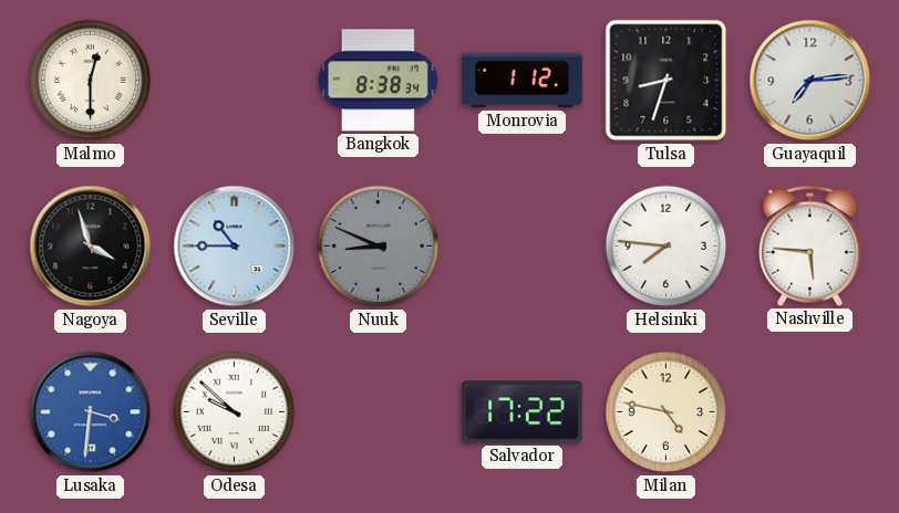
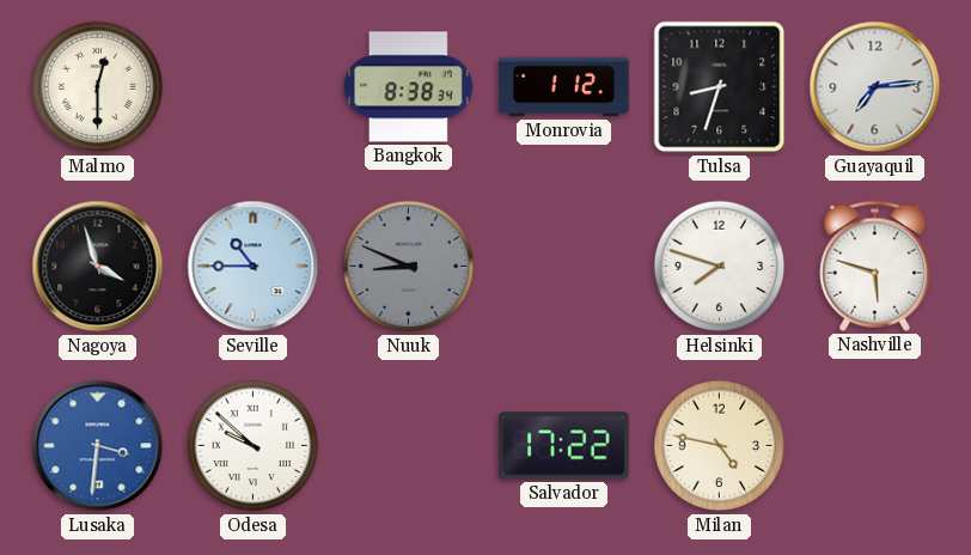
Helsinki: 7:46 -> 7:48 (720, 267)
Nashville: 5:46 -> 5:48 (875, 266)
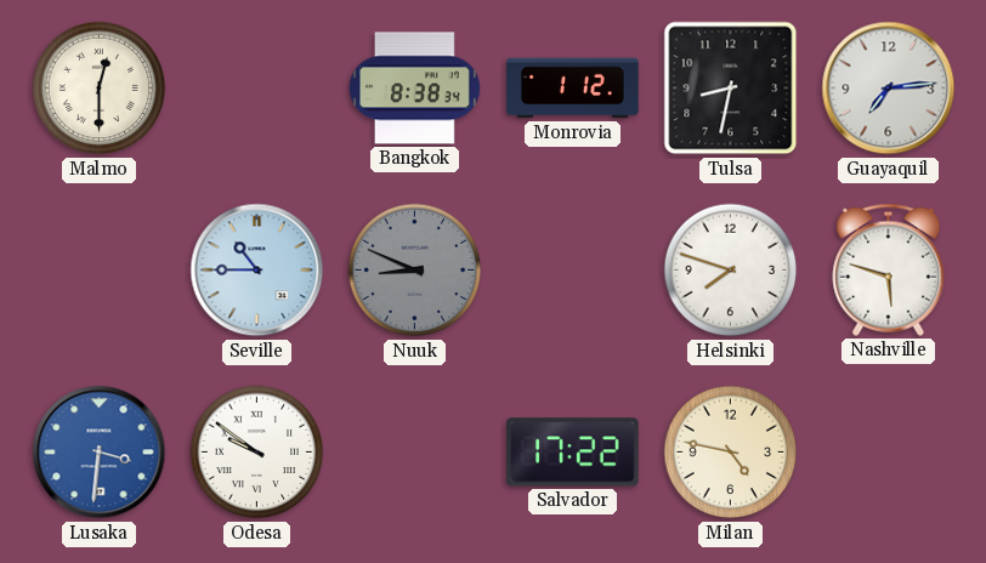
Tulsa: 8:33 -> 8:32 (731, 89)
Nagoya: 3:57 -> none (98, 267)
Odesa: 9:52 -> 9:51 (257, 453)
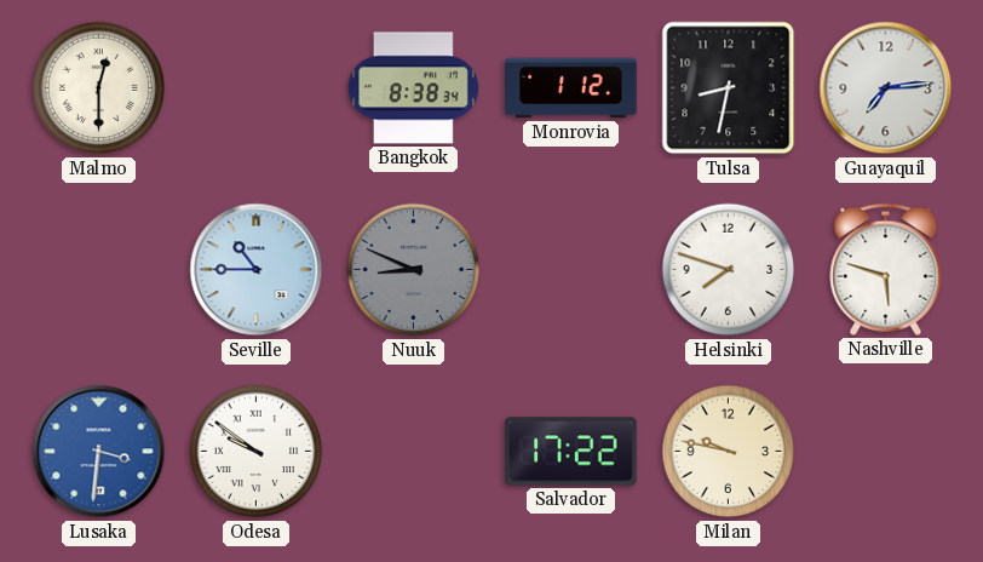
Milan: 4:47 -> 9:47 (729, 452)
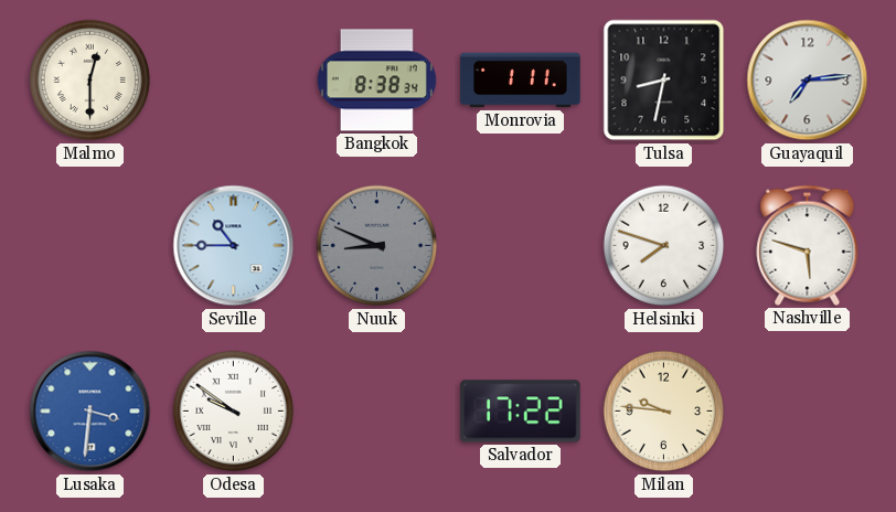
Monrovia: 1:12 -> 1:11 (521, 81)
Milan: 9:47 -> 9:46 (664, 412)
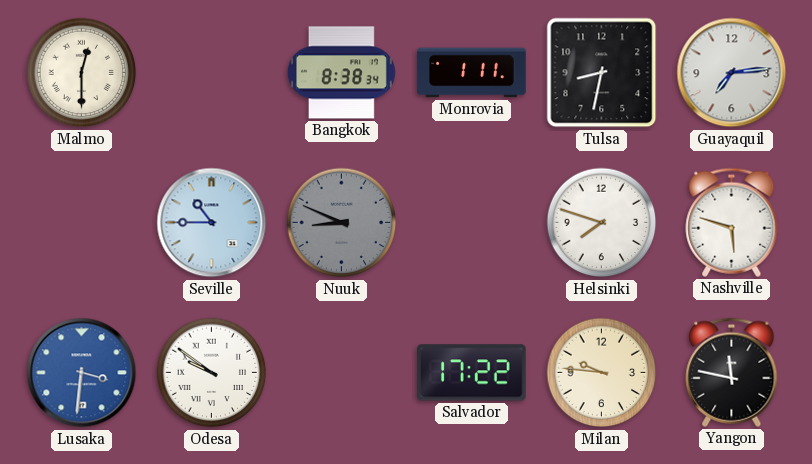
Yangon: none -> 11:47 (732, 372)
